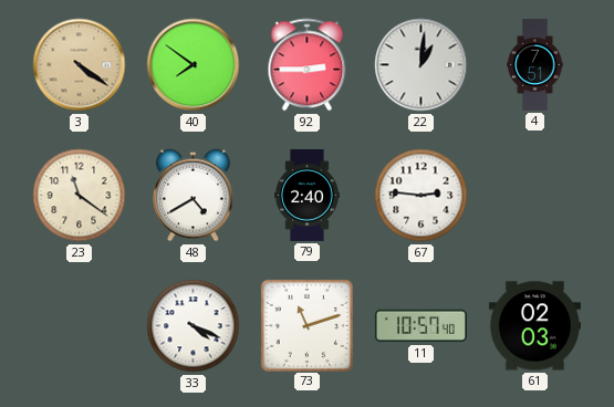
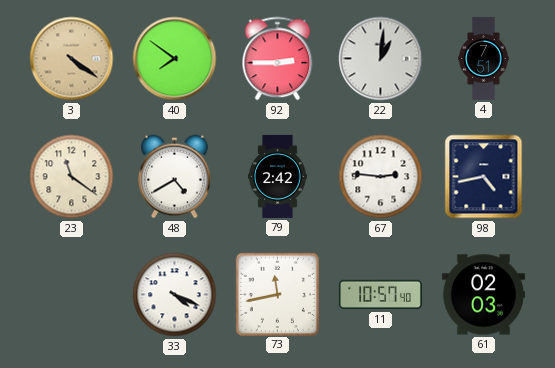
79: 2:40 -> 2:42 (278, 176)
98: none -> 4:43 (484, 177)
73: 11:12 -> 11:43 (277, 294)
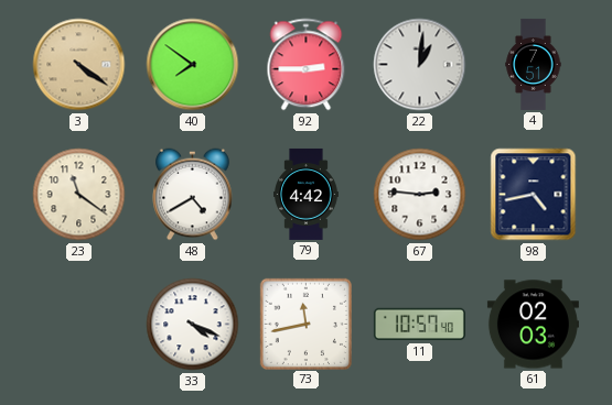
79: 2:42 -> 4:42 (307, 194)
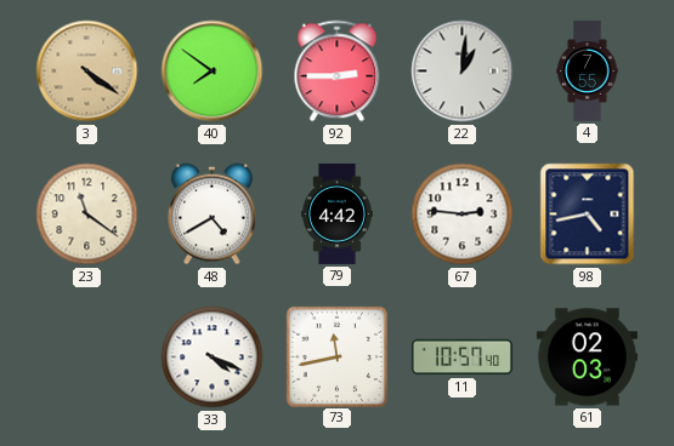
4: 7:51 -> 7:55 (588, 70)
